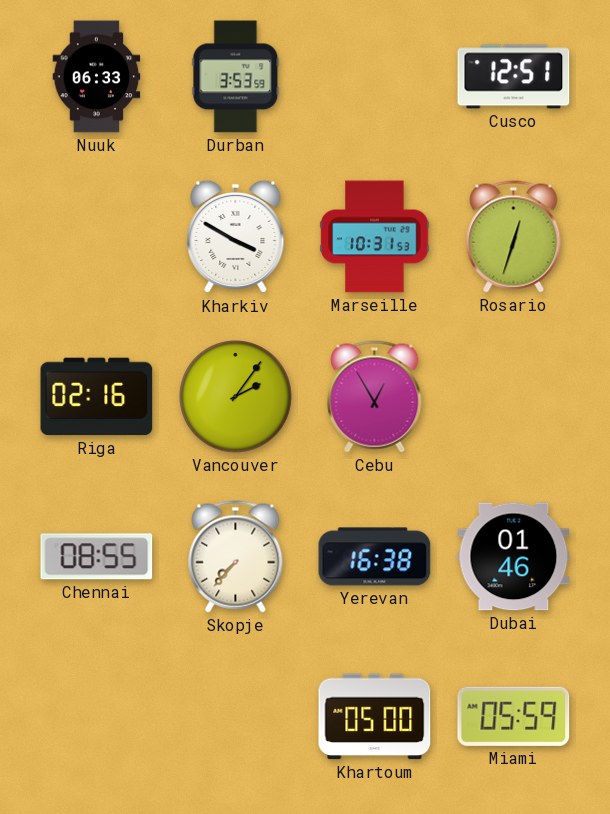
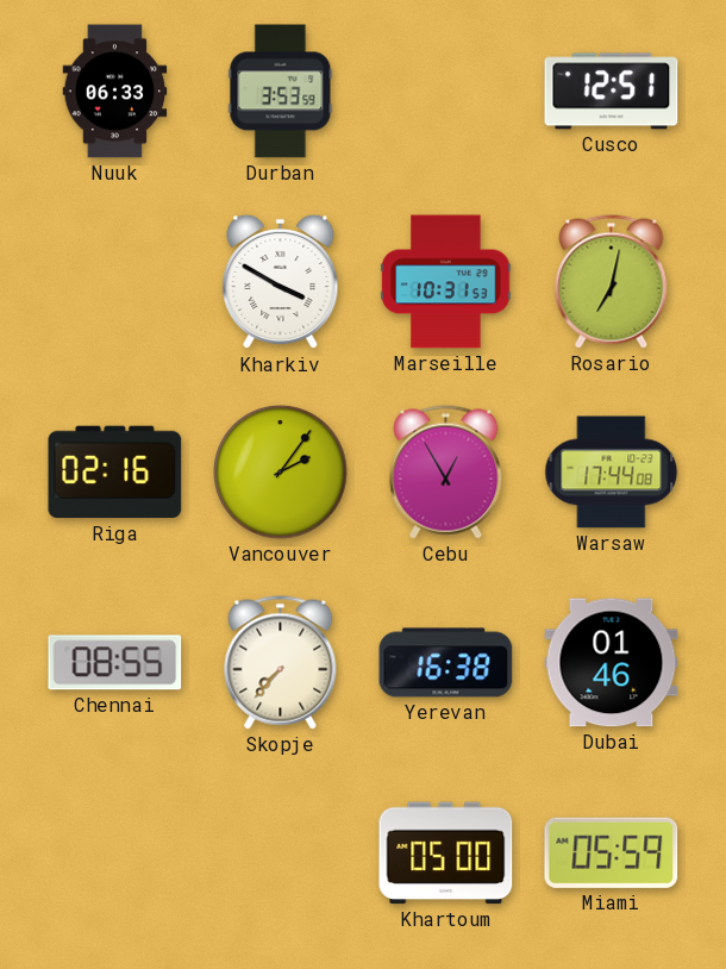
Rosario: 12:33 -> 7:02 (612, 282)
Warsaw: none -> 17:44 (612, 473)
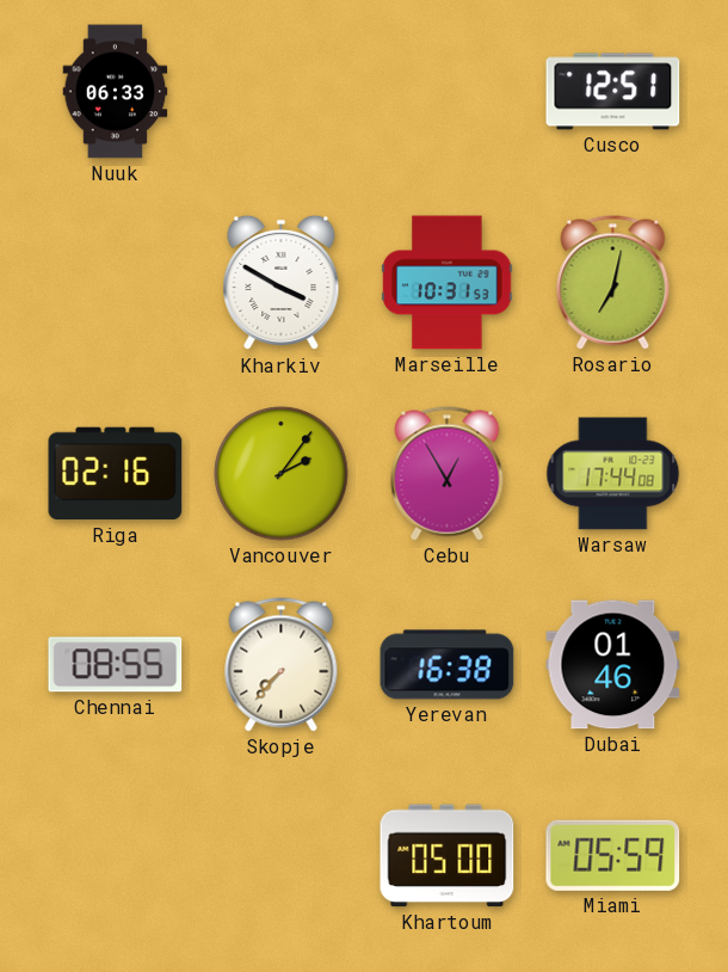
Durban: 3:53 -> none (281, 92)
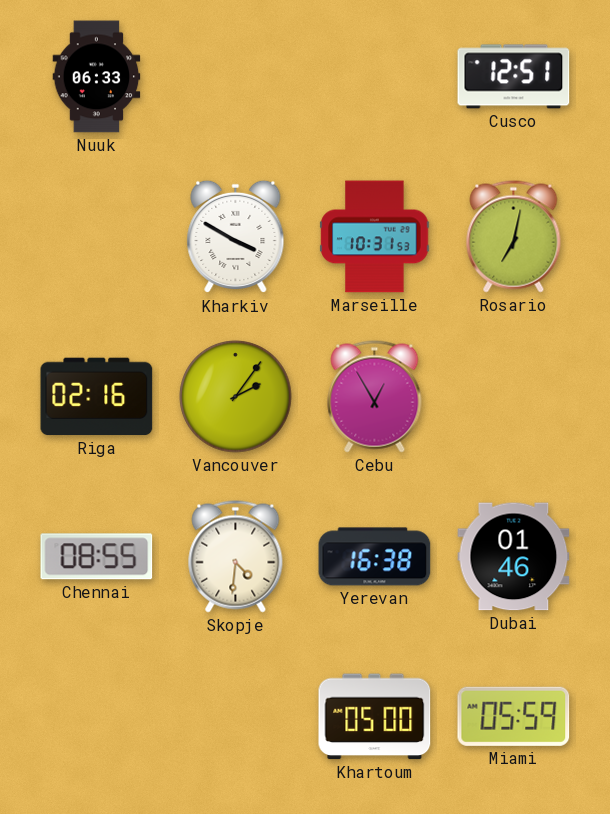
Warsaw: 17:44 -> none (613, 474)
Skopje: 7:37 -> 4:31 (236, 557)
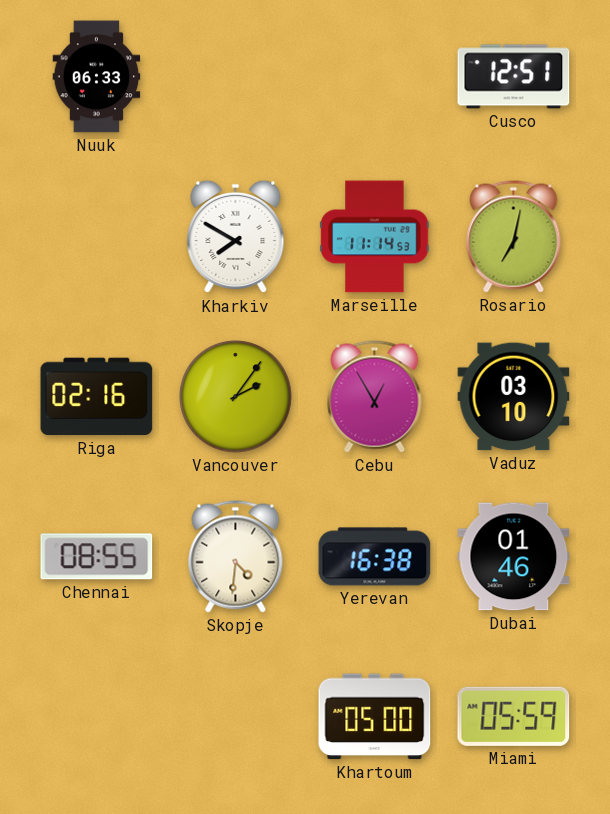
Kharkiv: 3:50 -> 7:50 (236, 237)
Marseille: 10:31 -> 11:14 (375, 237)
Vaduz: none -> 03:10 (514, 397)
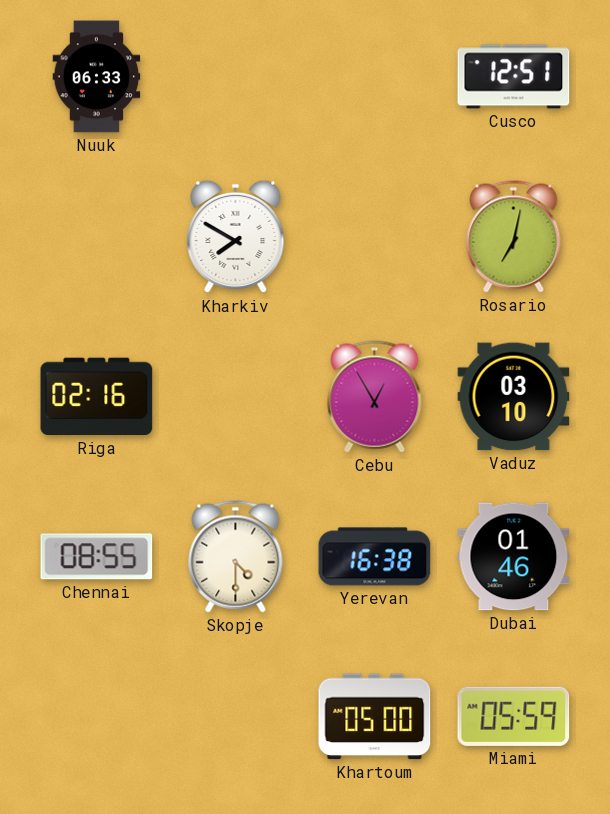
Marseille: 11:14 -> none (375, 237)
Vancouver: 2:06 -> none (236, 397)
Skopje: 4:31 -> 4:30 (236, 557)
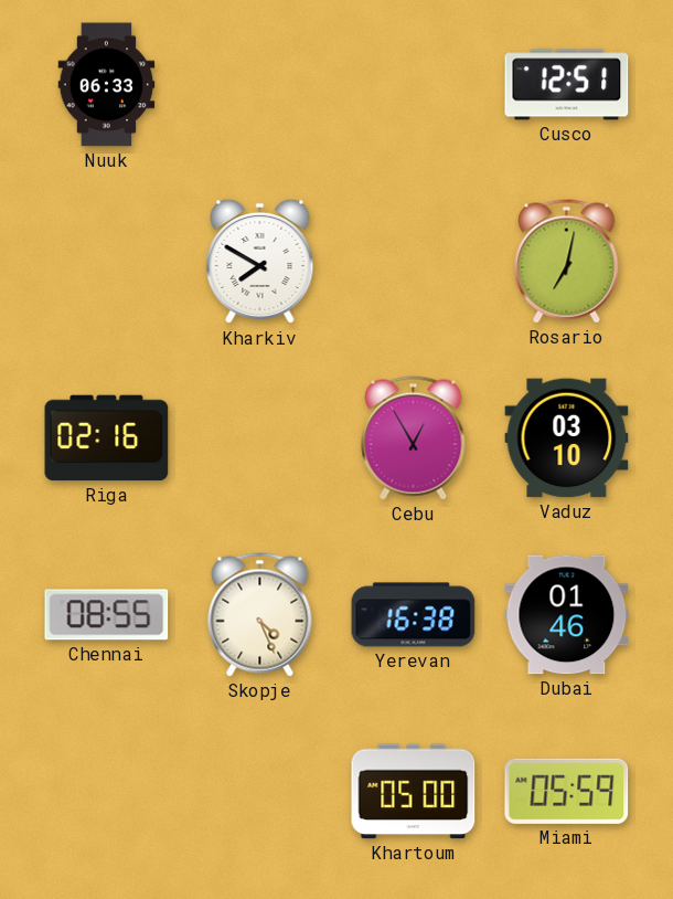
Skopje: 4:30 -> 4:26 (260, 615)
